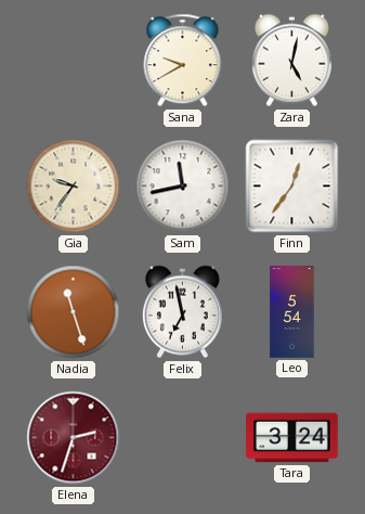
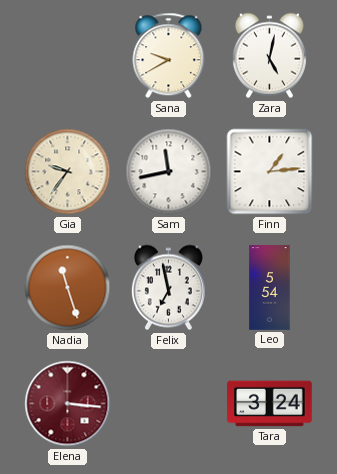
Finn: 12:36 -> 1:14 (270, 172)
Elena: 2:33 -> 3:16 (68, 404)
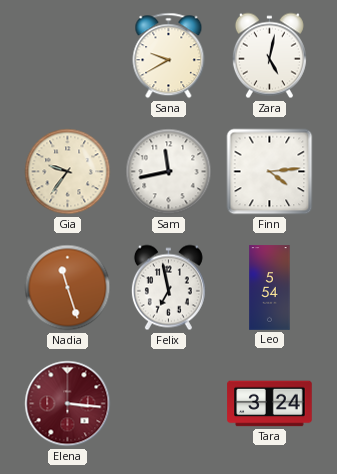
Finn: 1:14 -> 4:14 (270, 172)
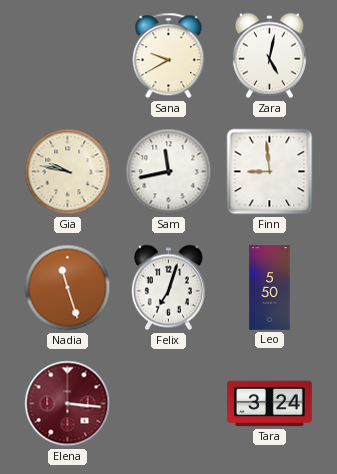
Gia: 9:36 -> 9:47 (68, 172)
Finn: 4:14 -> 8:59 (270, 172)
Felix: 6:58 -> 7:03 (168, 288)
Leo: 5:54 -> 5:50 (270, 288)
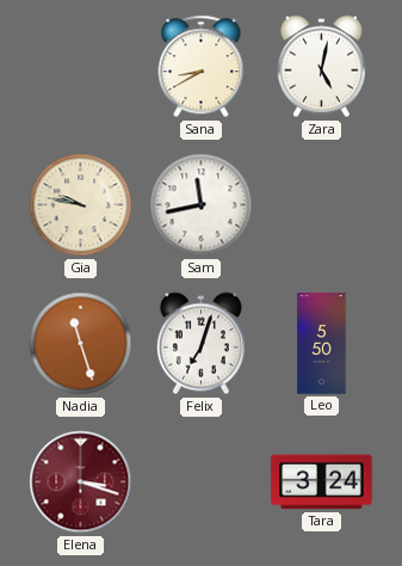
Sana: 9:40 -> 8:40 (202, 67)
Finn: 8:59 -> none (270, 172)
Elena: 3:16 -> 3:18 (81, 482)
